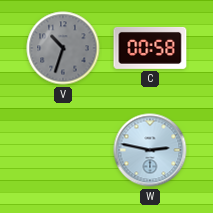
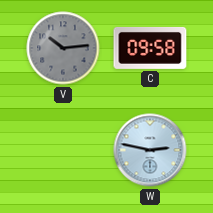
V: 10:33 -> 10:14 (63, 48)
C: 00:58 -> 09:58 (150, 48)
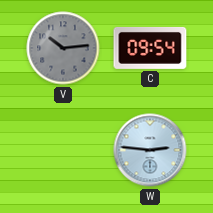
C: 09:58 -> 09:54 (150, 48)
W: 2:47 -> 2:46 (150, 150)
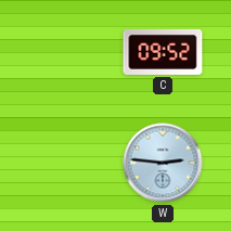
V: 10:14 -> none (63, 48)
C: 09:54 -> 09:52 (163, 52)
